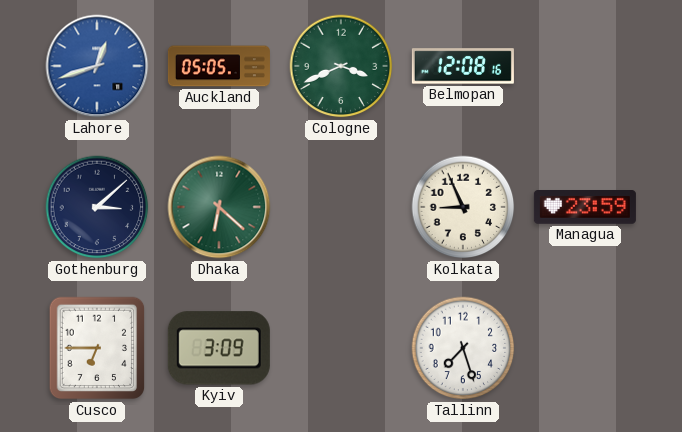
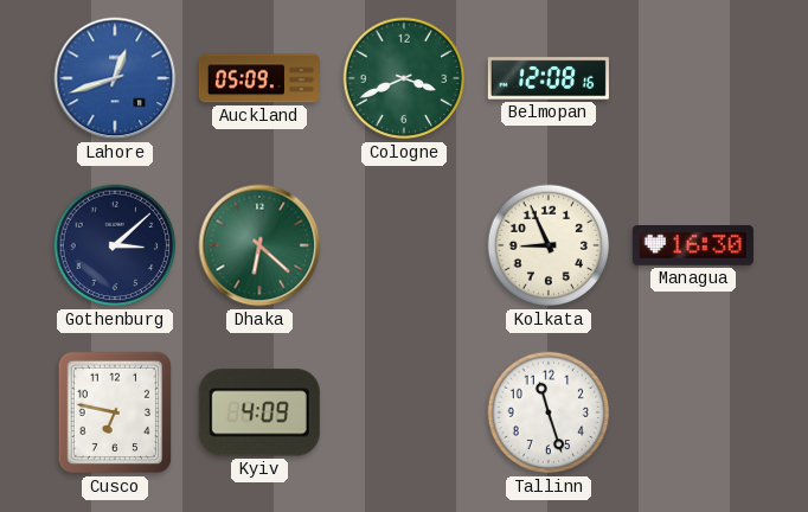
Auckland: 05:05 -> 05:09 (259, 78)
Managua: 23:59 -> 16:30 (693, 247)
Cusco: 6:45 -> 6:47 (115, 412)
Kyiv: 3:09 -> 4:09 (259, 412)
Tallinn: 7:27 -> 11:27 (549, 412)
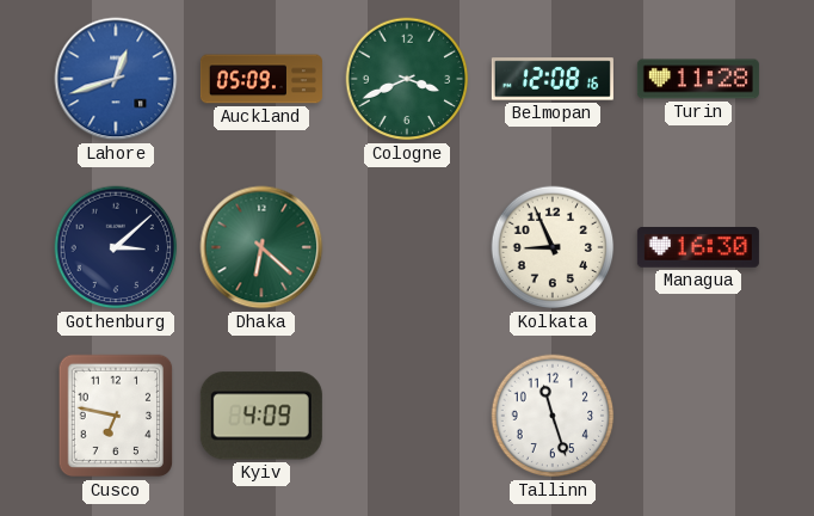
Turin: none -> 11:28 (698, 79)
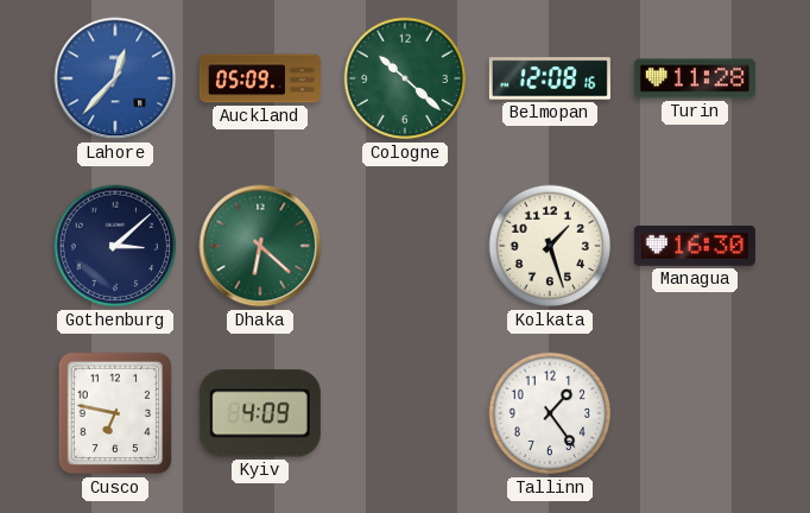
Lahore: 12:42 -> 12:37 (115, 78)
Cologne: 3:41 -> 10:22 (405, 78)
Kolkata: 8:56 -> 1:27 (550, 246)
Tallinn: 11:27 -> 1:24 (550, 413)
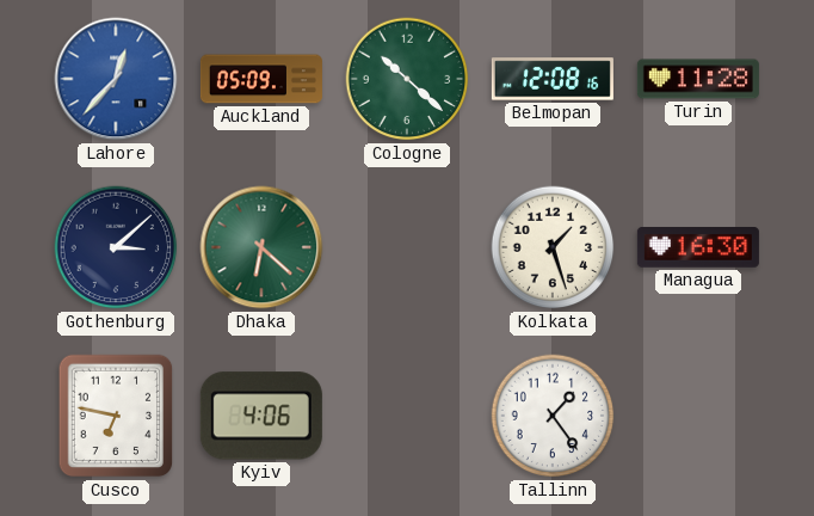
Kyiv: 4:09 -> 4:06 (261, 416)
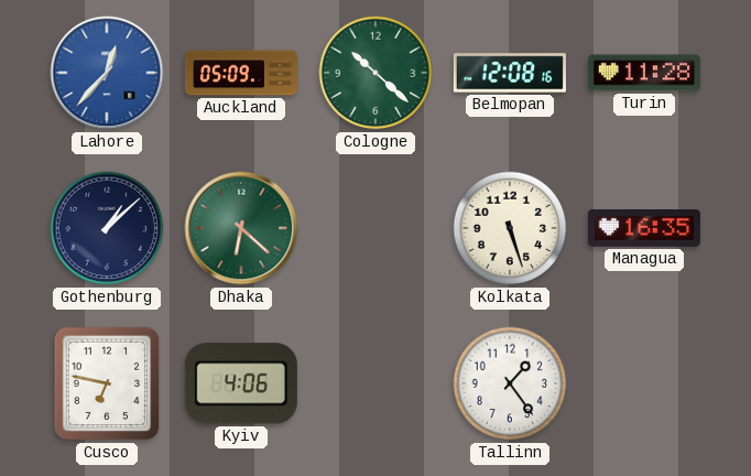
Gothenburg: 3:08 -> 1:08 (107, 228)
Kolkata: 1:27 -> 5:27 (510, 228)
Managua: 16:30 -> 16:35 (644, 229)
